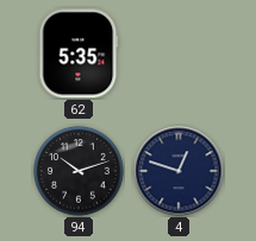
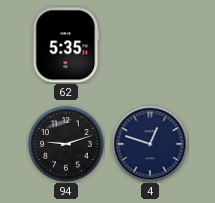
94: 10:12 -> 9:12 (66, 144)
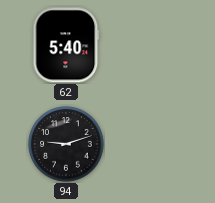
62: 5:35 -> 5:40 (66, 45)
4: 12:48 -> none (150, 144)
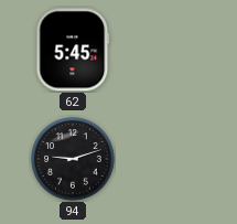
62: 5:40 -> 5:45 (73, 50)
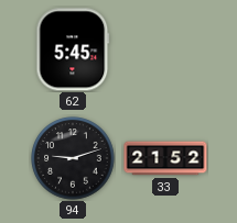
33: none -> 21:52 (165, 158)
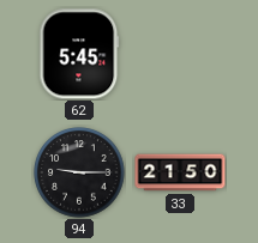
94: 9:12 -> 9:15 (79, 172)
33: 21:52 -> 21:50 (180, 172)
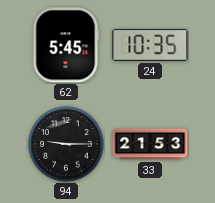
24: none -> 10:35 (150, 45)
33: 21:50 -> 21:53 (150, 144)
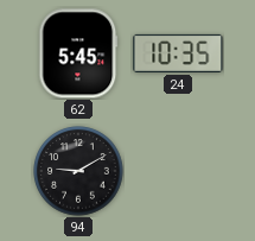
94: 9:15 -> 9:10 (78, 171)
33: 21:53 -> none (150, 144)
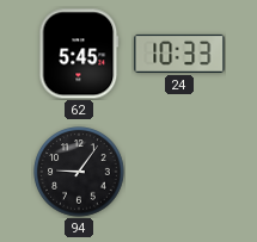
24: 10:35 -> 10:33 (179, 54)
94: 9:10 -> 9:06 (79, 172)
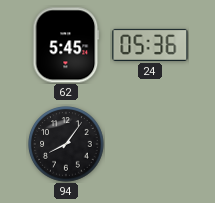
24: 10:33 -> 05:36 (150, 45)
94: 9:06 -> 8:06 (66, 144)
